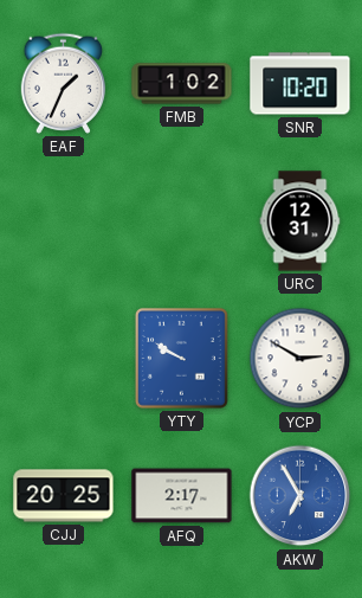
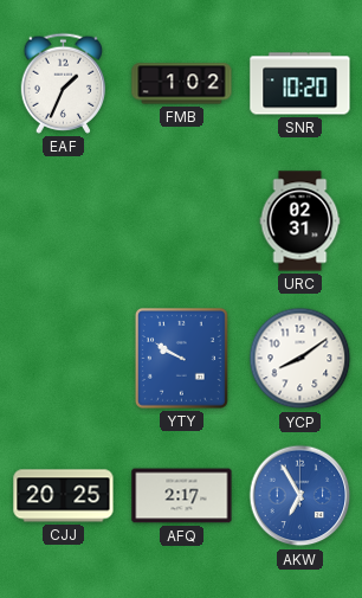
URC: 12:31 -> 02:31 (300, 221)
YCP: 2:50 -> 8:09 (300, 359)
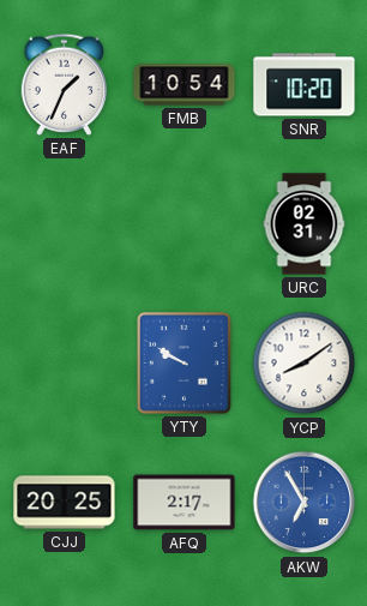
FMB: 1:02 -> 10:54 (185, 85)
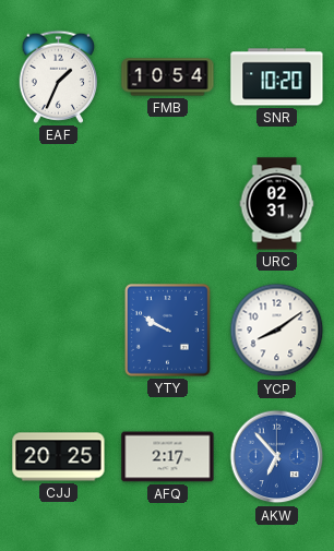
AKW: 6:55 -> 6:53 (277, 457)
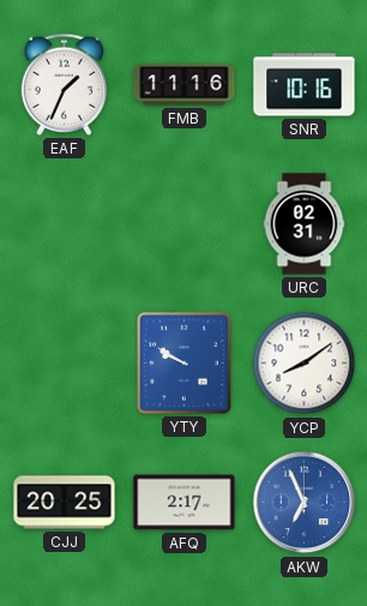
FMB: 10:54 -> 11:16 (185, 85)
SNR: 10:20 -> 10:16 (305, 85)
AKW: 6:53 -> 6:56 (305, 503)
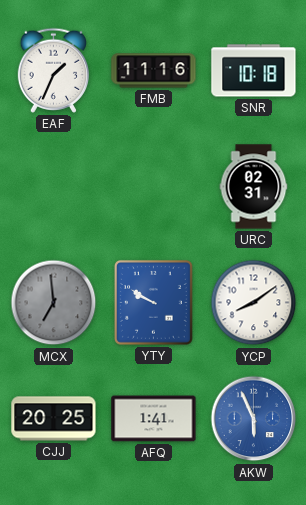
SNR: 10:16 -> 10:18 (254, 71)
MCX: none -> 6:59 (54, 303)
AFQ: 2:17 -> 1:41 (154, 419)
AKW: 6:56 -> 5:56 (254, 419)
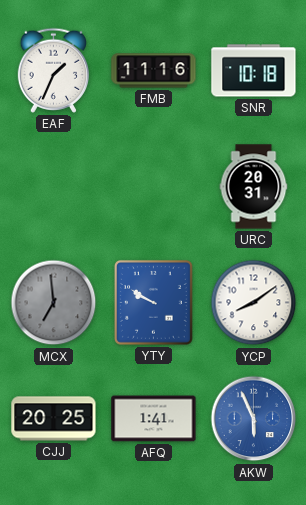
URC: 02:31 -> 20:31 (254, 187)
